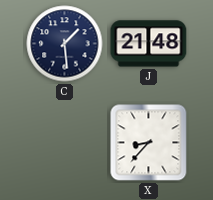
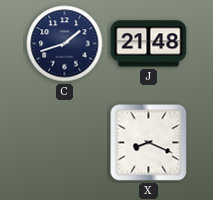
C: 1:29 -> 1:42 (65, 44)
X: 8:37 -> 8:19 (149, 143)
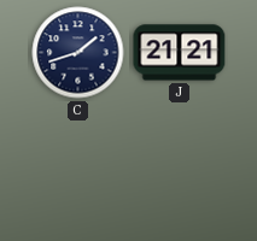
J: 21:48 -> 21:21 (180, 53)
X: 8:19 -> none (149, 143)
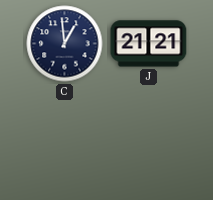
C: 1:42 -> 12:59 (65, 44)
